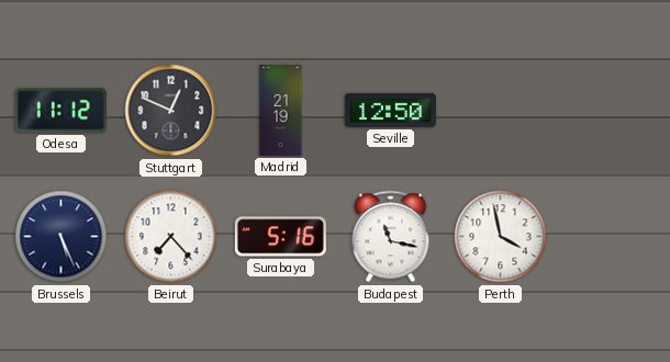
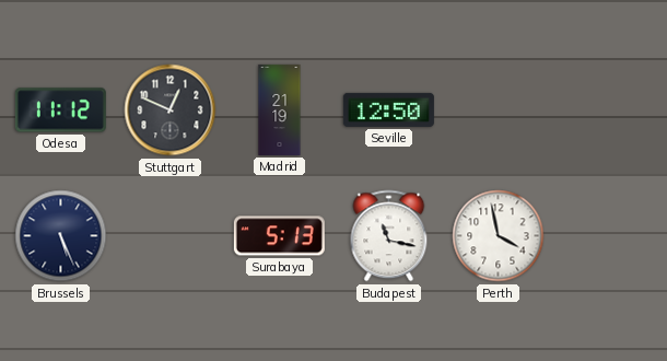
Beirut: 7:23 -> none (171, 237)
Surabaya: 5:16 -> 5:13 (279, 236)
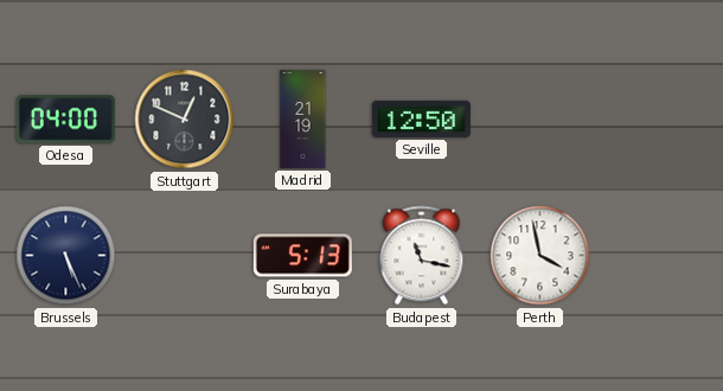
Odesa: 11:12 -> 04:00 (65, 120)
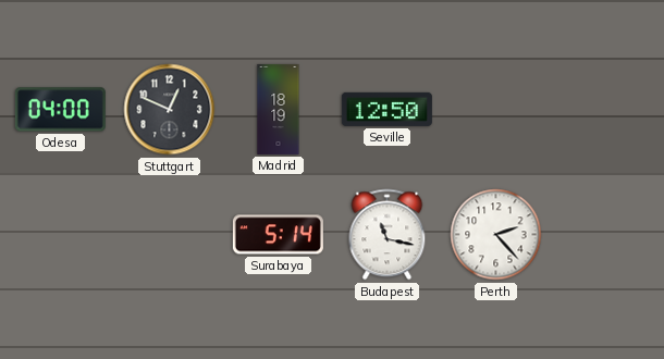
Madrid: 21:19 -> 18:19 (279, 109)
Brussels: 5:26 -> none (66, 256)
Surabaya: 5:13 -> 5:14 (278, 235)
Perth: 3:58 -> 2:23 (496, 235)
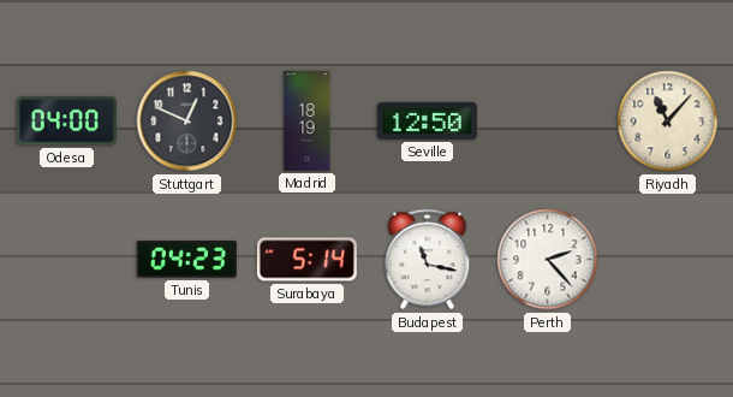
Riyadh: none -> 11:07 (668, 122)
Tunis: none -> 04:23 (186, 260)
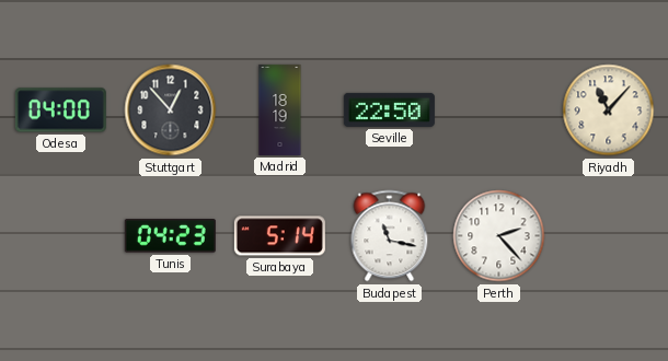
Stuttgart: 12:49 -> 12:53 (171, 110)
Seville: 12:50 -> 22:50 (389, 109)
